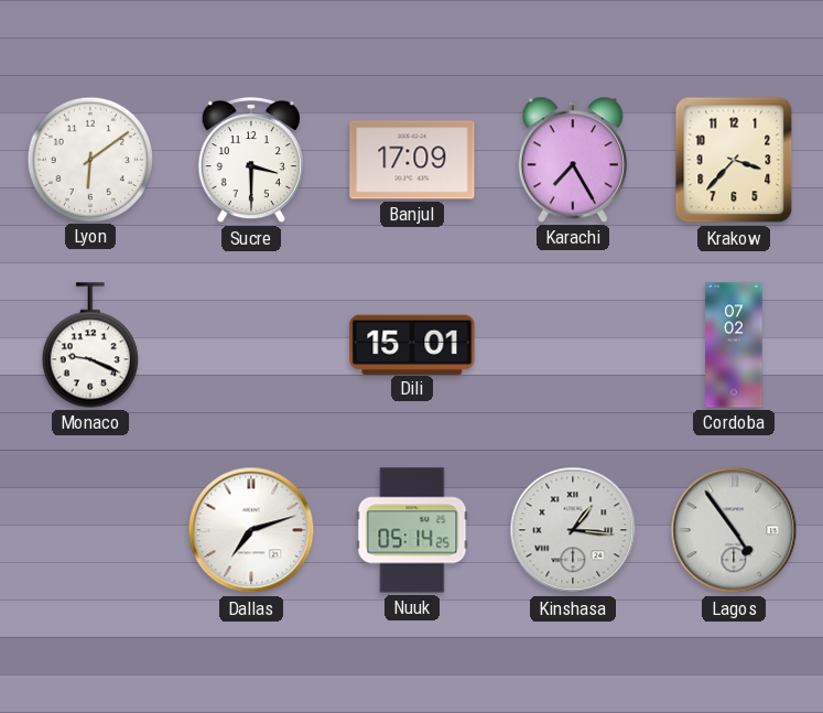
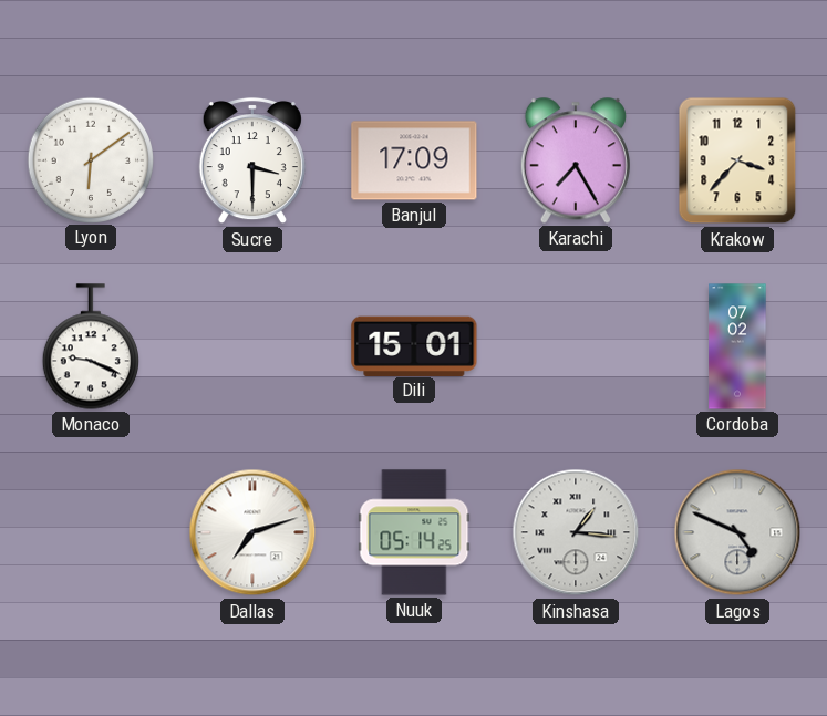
Lagos: 4:54 -> 4:49 (737, 532)
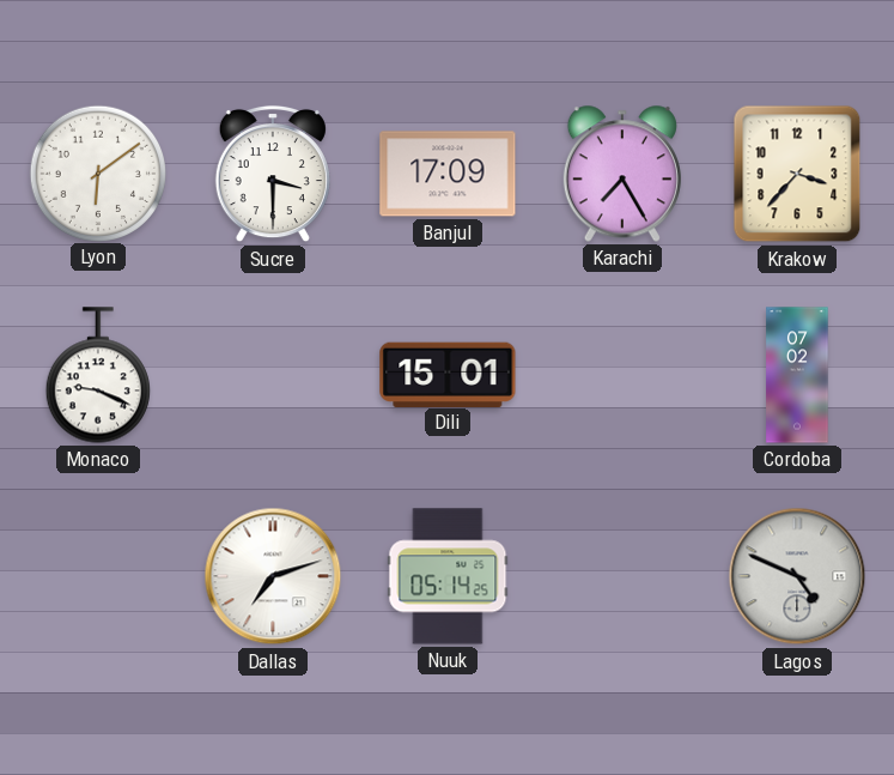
Kinshasa: 1:16 -> none (576, 532)
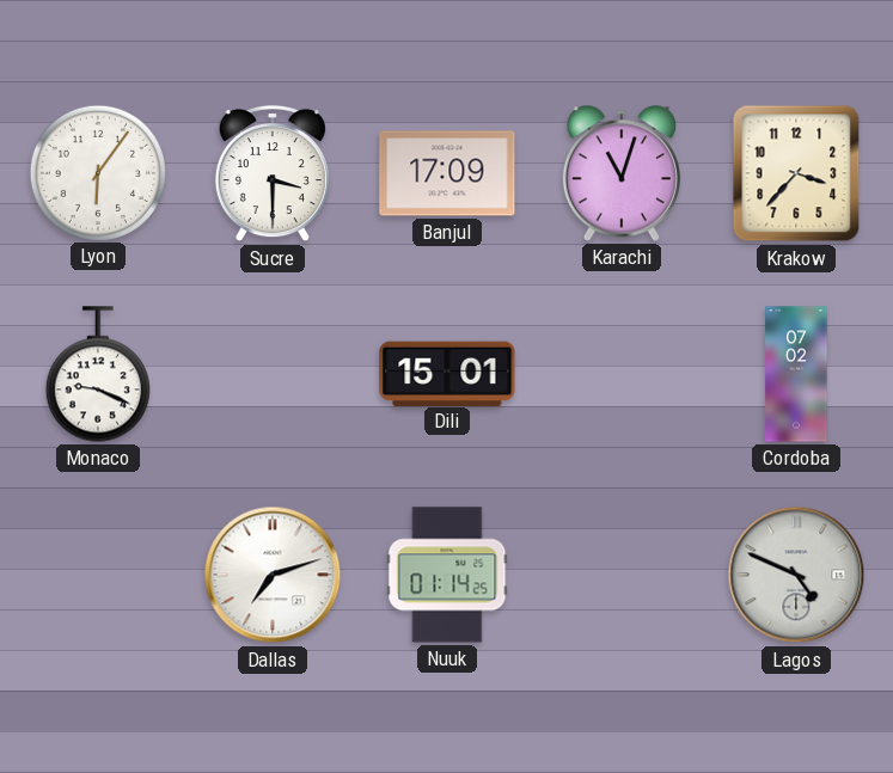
Lyon: 6:09 -> 6:06 (97, 172)
Karachi: 7:25 -> 11:03 (622, 173)
Nuuk: 05:14 -> 01:14 (447, 575)
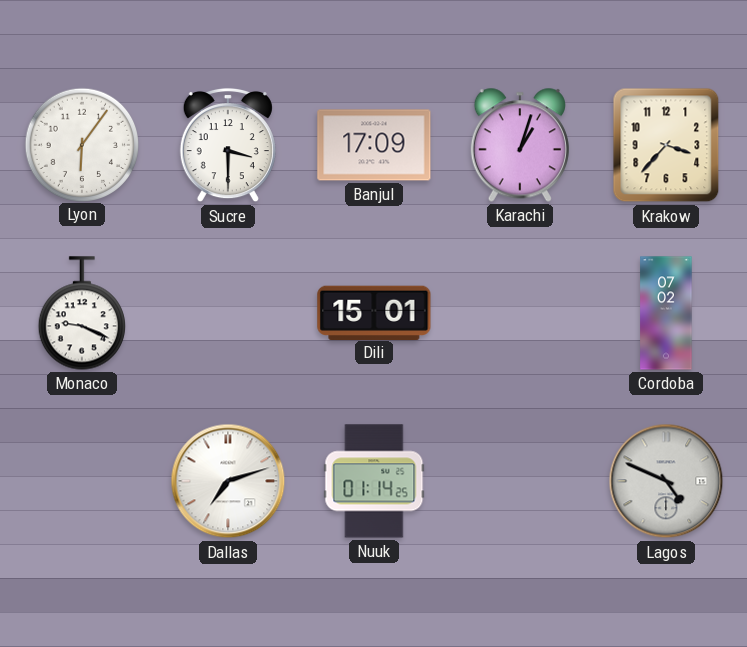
Karachi: 11:03 -> 1:03 (520, 145)
